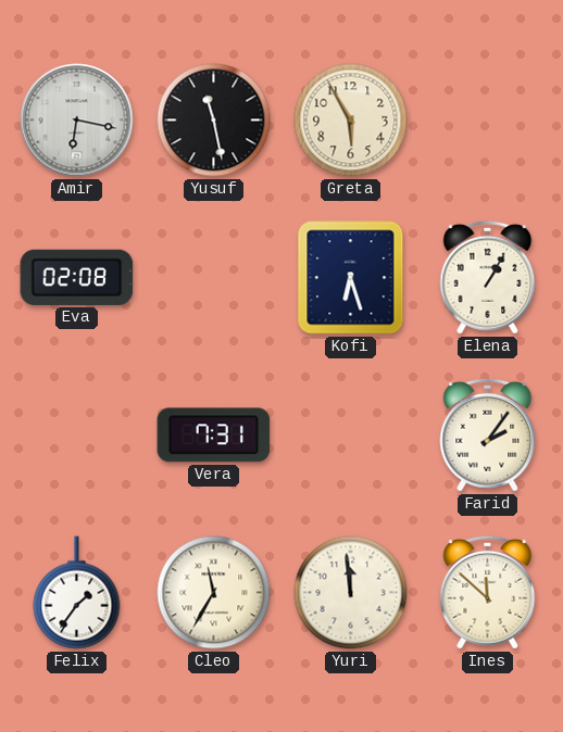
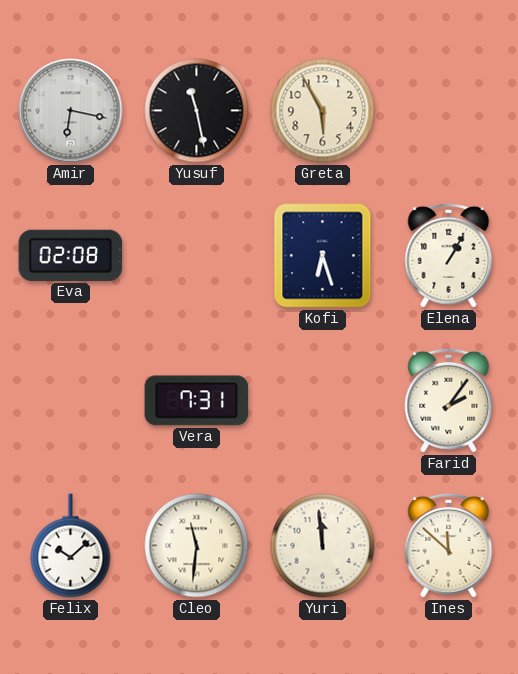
Felix: 1:36 -> 10:08 (71, 546)
Cleo: 11:35 -> 11:31 (197, 546)
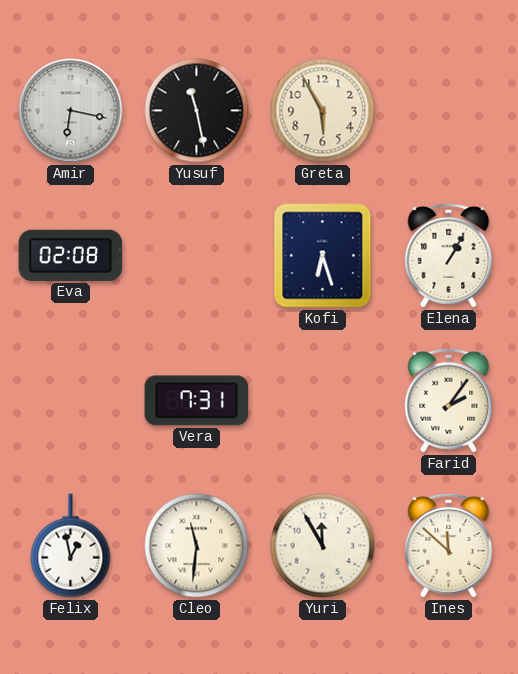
Felix: 10:08 -> 12:58 (71, 546)
Yuri: 11:59 -> 11:55 (323, 546)
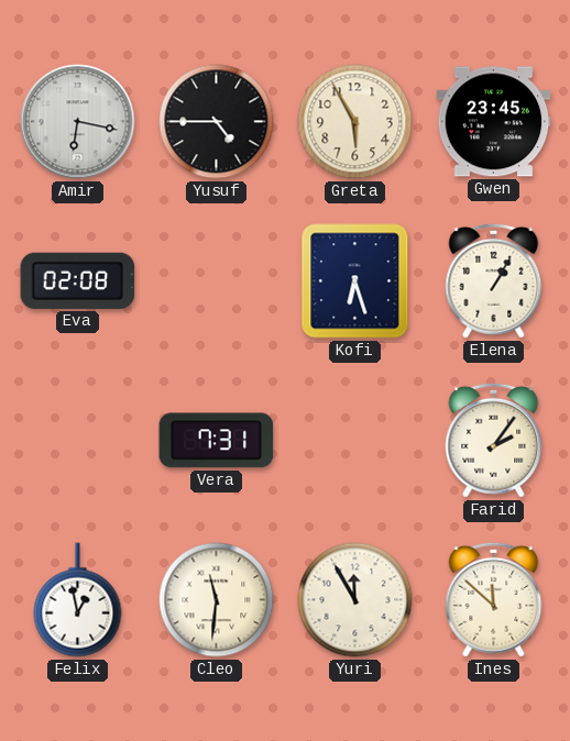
Yusuf: 11:28 -> 4:45 (217, 122)
Gwen: none -> 23:45 (494, 122)
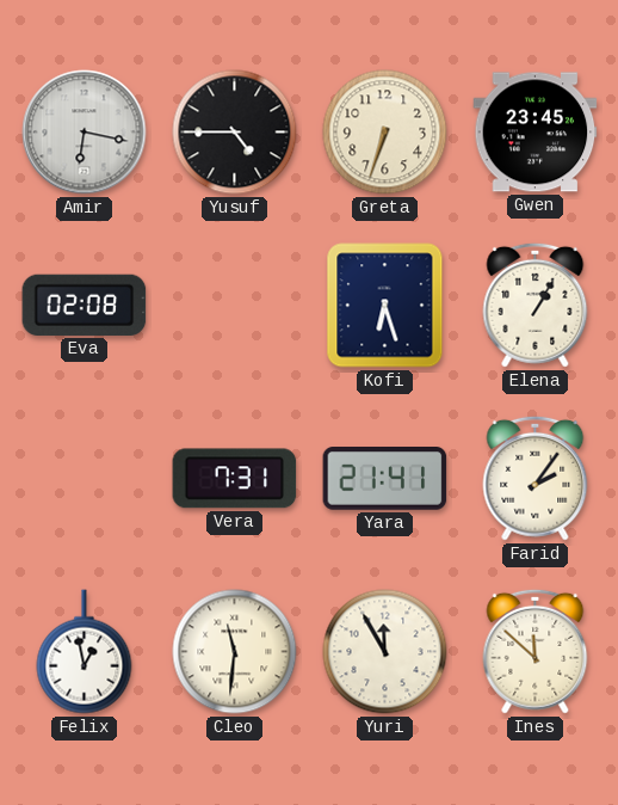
Greta: 5:55 -> 6:33 (385, 133)
Yara: none -> 21:41 (385, 479)
